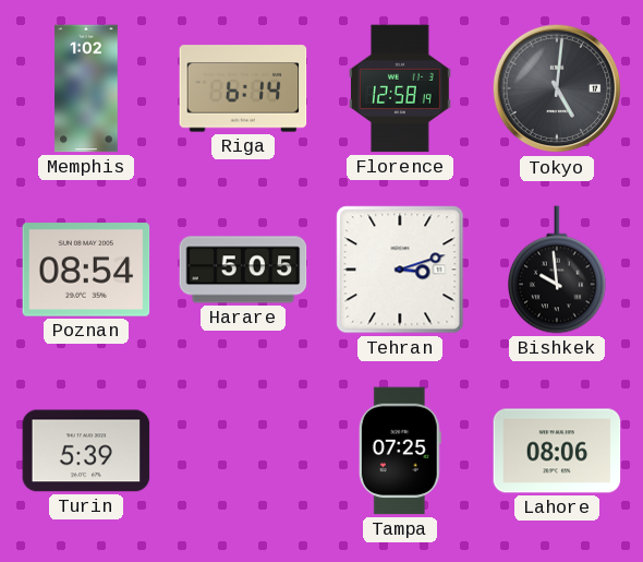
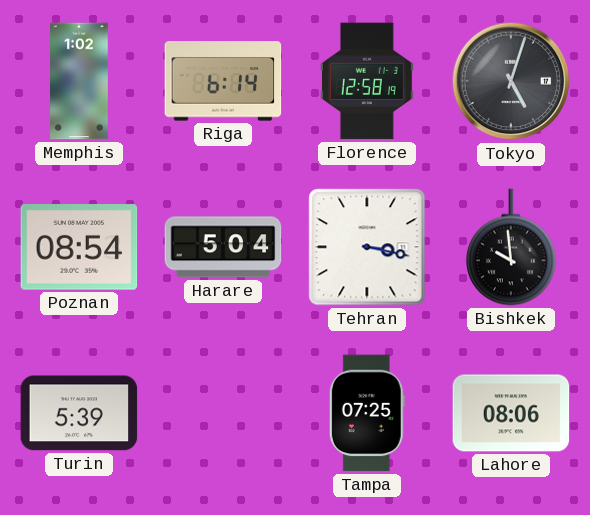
Tokyo: 5:01 -> 5:03 (511, 81)
Harare: 5:05 -> 5:04 (223, 247)
Tehran: 3:12 -> 3:17 (367, 247)
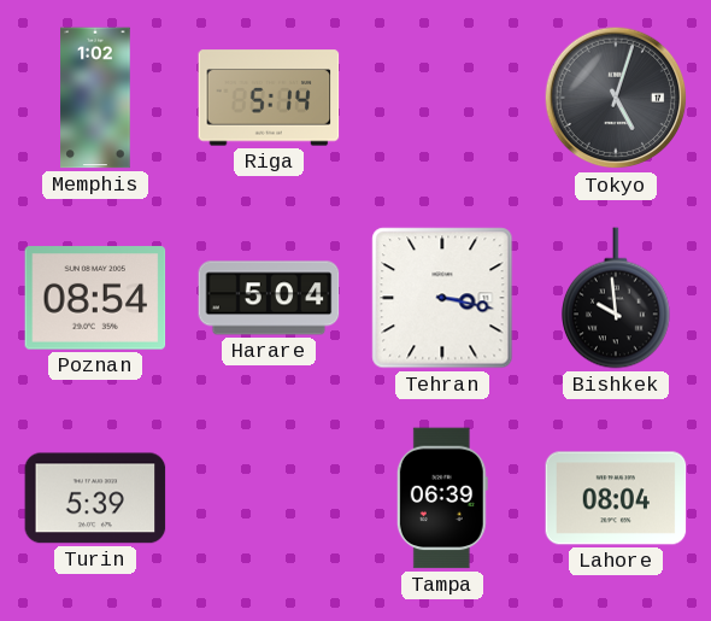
Riga: 6:14 -> 5:14 (269, 98)
Florence: 12:58 -> none (367, 81)
Tampa: 07:25 -> 06:39 (442, 498)
Lahore: 08:06 -> 08:04 (616, 498)
